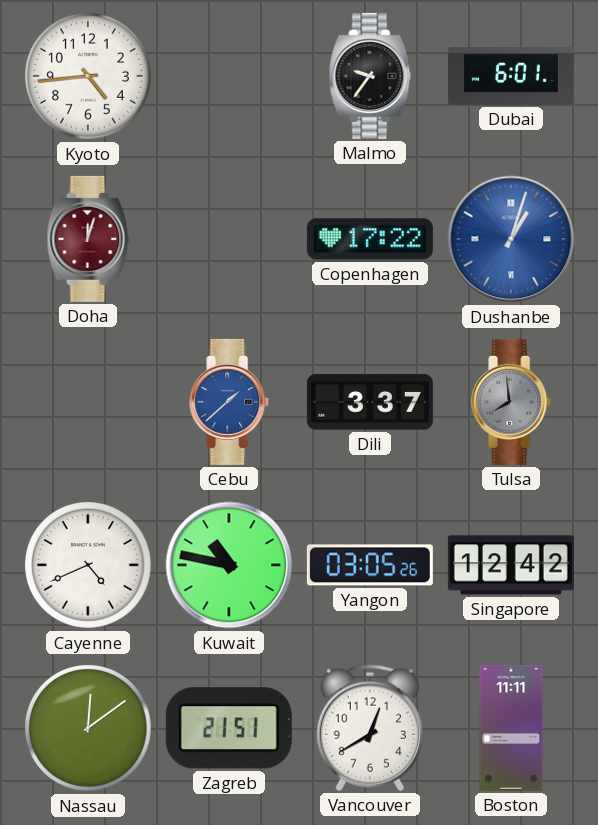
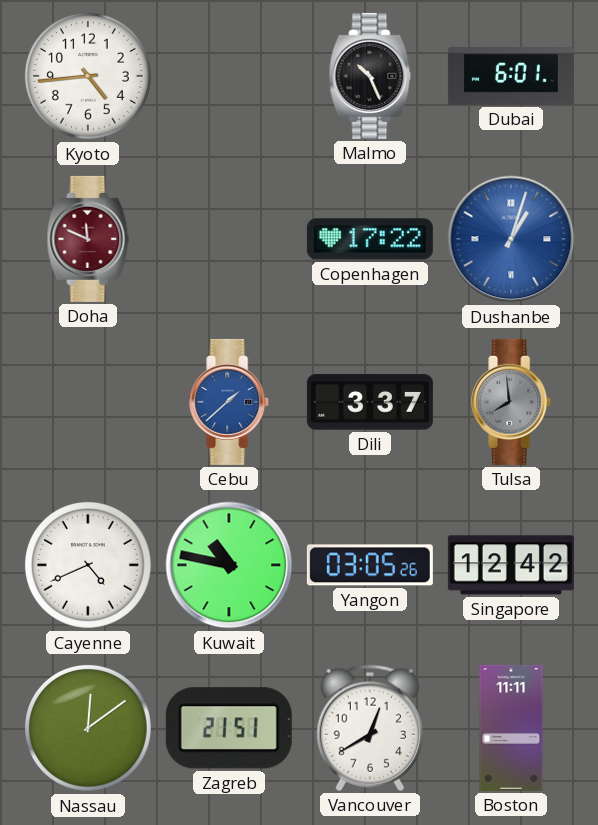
Malmo: 9:36 -> 10:26 (370, 76)
Doha: 12:03 -> 11:49 (88, 239)
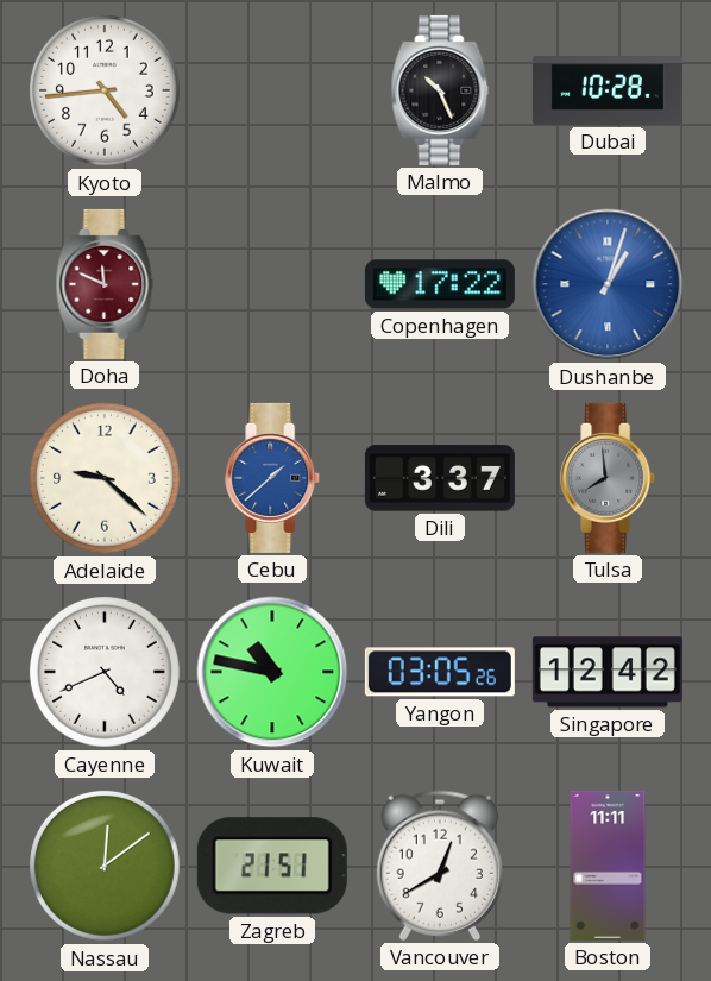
Dubai: 6:01 -> 10:28 (608, 92)
Adelaide: none -> 9:22 (105, 478)
